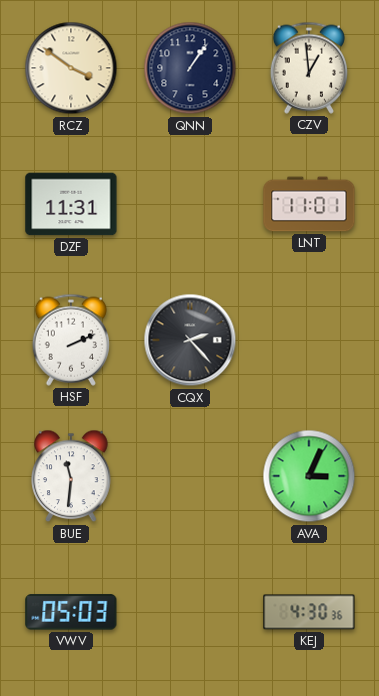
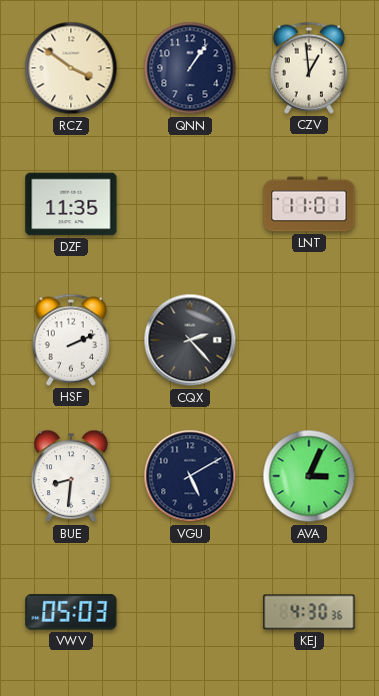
DZF: 11:31 -> 11:35 (71, 204)
BUE: 11:31 -> 8:31 (71, 476)
VGU: none -> 5:10 (190, 476)
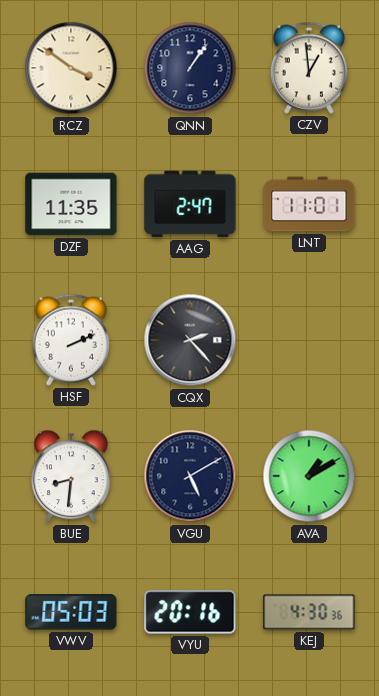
AAG: none -> 2:47 (190, 204)
AVA: 3:04 -> 1:10 (309, 476)
VYU: none -> 20:16 (190, 612)
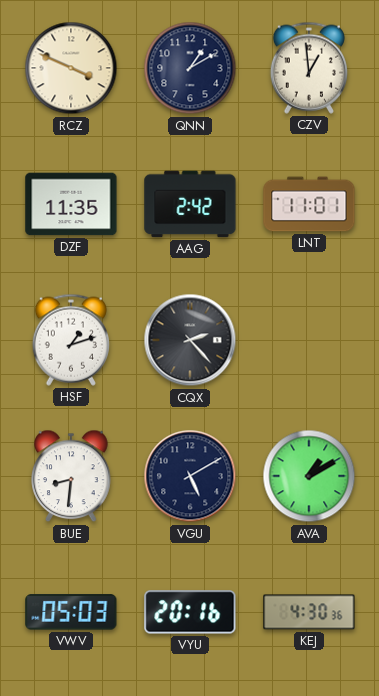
RCZ: 3:51 -> 3:49 (71, 68)
QNN: 1:06 -> 1:10 (190, 68)
AAG: 2:47 -> 2:42 (190, 204)
HSF: 2:11 -> 1:12 (71, 340)
